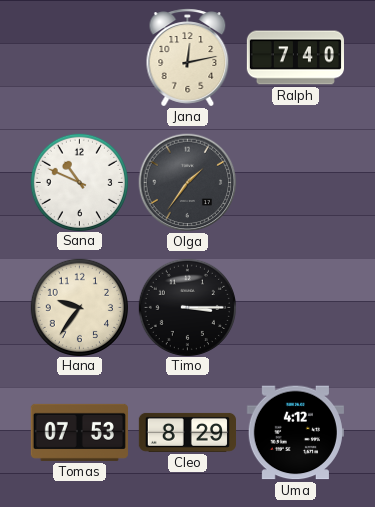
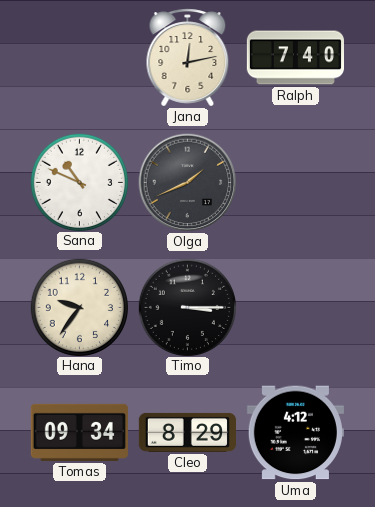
Olga: 1:36 -> 1:41 (188, 183)
Tomas: 07:53 -> 09:34 (79, 432)
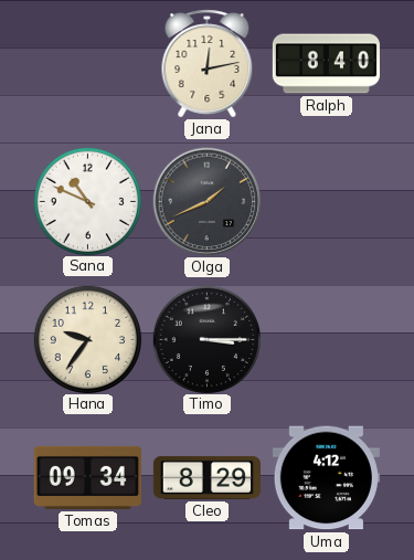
Ralph: 7:40 -> 8:40 (326, 64)
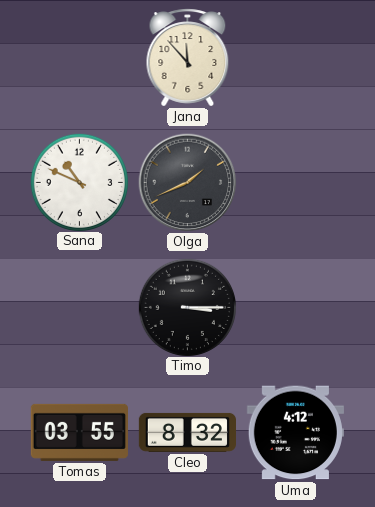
Jana: 12:13 -> 11:53 (188, 58)
Ralph: 8:40 -> none (326, 64)
Hana: 9:36 -> none (87, 339)
Tomas: 09:34 -> 03:55 (79, 432)
Cleo: 8:29 -> 8:32 (187, 432)
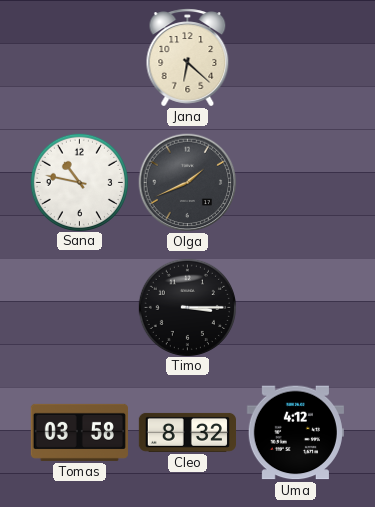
Jana: 11:53 -> 6:22 (188, 58)
Sana: 10:49 -> 10:47 (79, 182)
Tomas: 03:55 -> 03:58 (79, 432)
